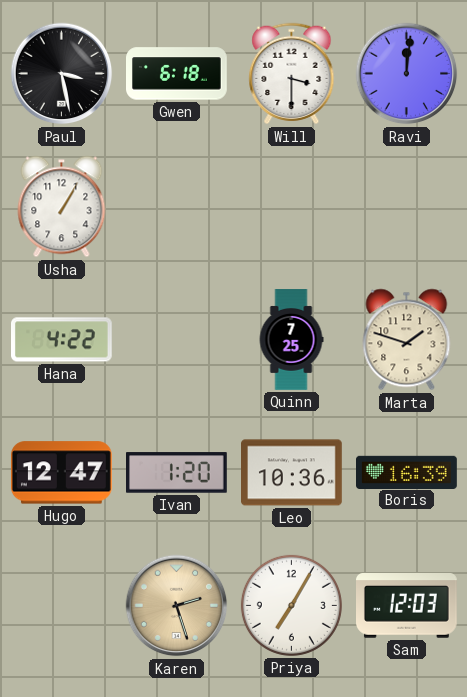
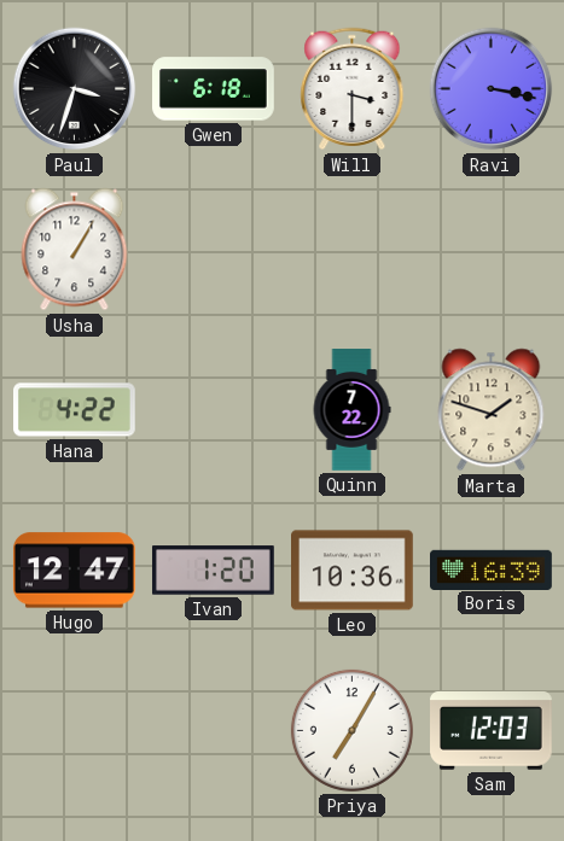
Paul: 3:28 -> 3:33 (75, 89)
Ravi: 12:01 -> 3:17 (492, 89)
Quinn: 7:25 -> 7:22 (351, 410)
Karen: 2:27 -> none (177, 606)
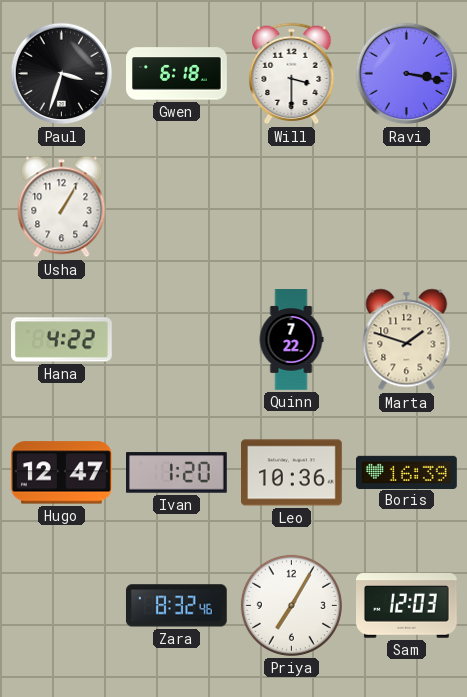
Zara: none -> 8:32 (176, 606)
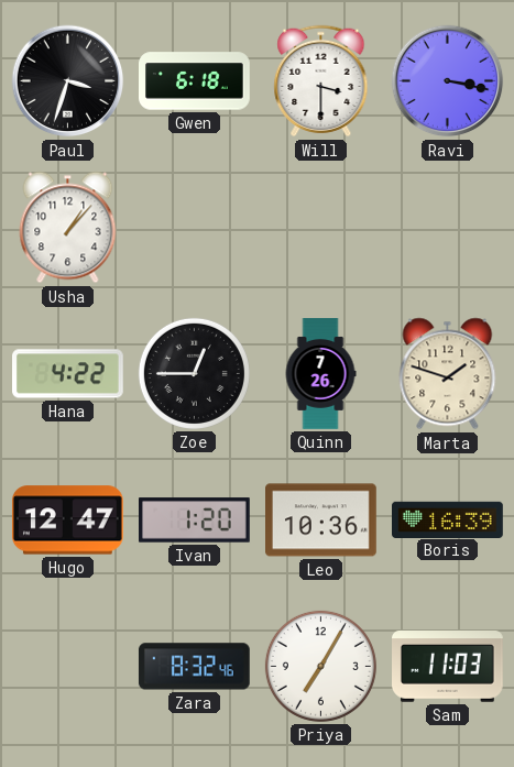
Usha: 1:05 -> 1:07 (68, 228)
Zoe: none -> 12:45 (194, 373)
Quinn: 7:22 -> 7:26 (320, 374)
Sam: 12:03 -> 11:03 (448, 667)
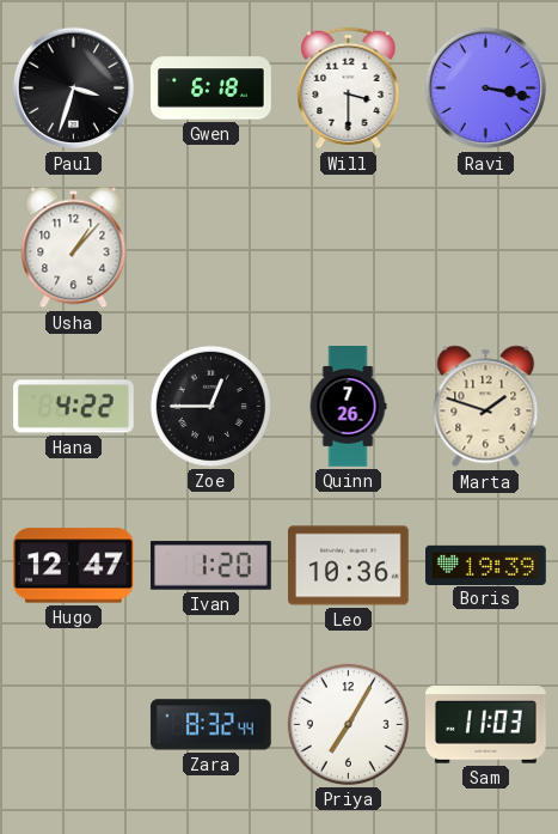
Boris: 16:39 -> 19:39 (486, 565)
Zara: 8:32:46 -> 8:32:44 (210, 725)
